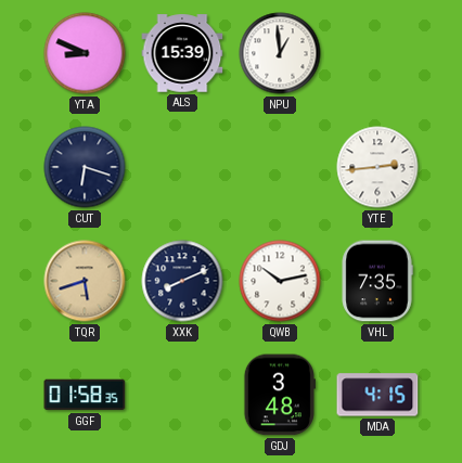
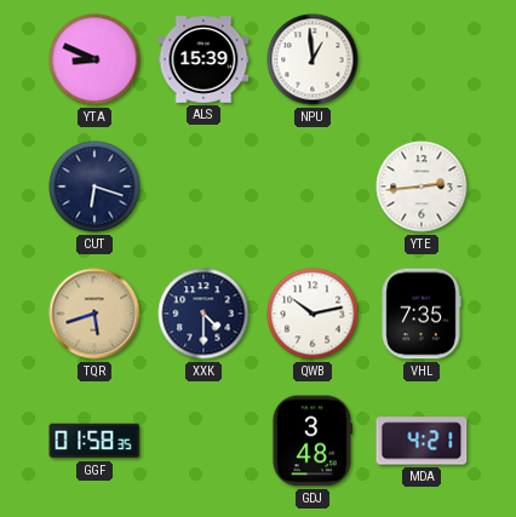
XXK: 8:11 -> 4:30 (203, 314)
MDA: 4:15 -> 4:21 (422, 441)
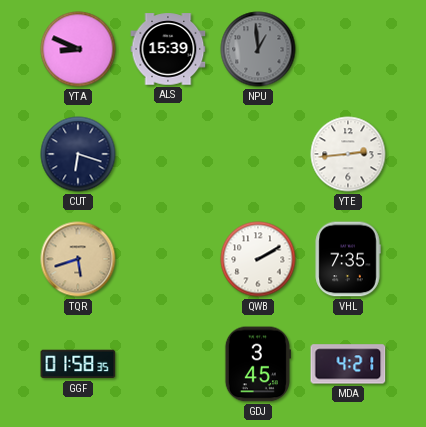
NPU dial: white -> grey (258, 49)
XXK: 4:30 -> none (203, 314)
QWB: 10:13 -> 2:10 (258, 259)
GDJ: 3:48 -> 3:45 (258, 364)
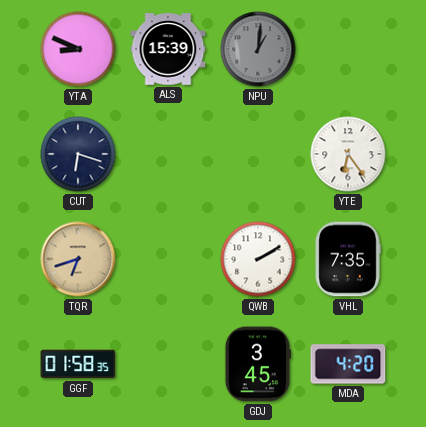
NPU: 12:59 -> 1:01 (258, 49)
YTE: 2:44 -> 6:24 (348, 154)
TQR: 5:42 -> 6:42 (78, 259)
MDA: 4:21 -> 4:20 (348, 364)
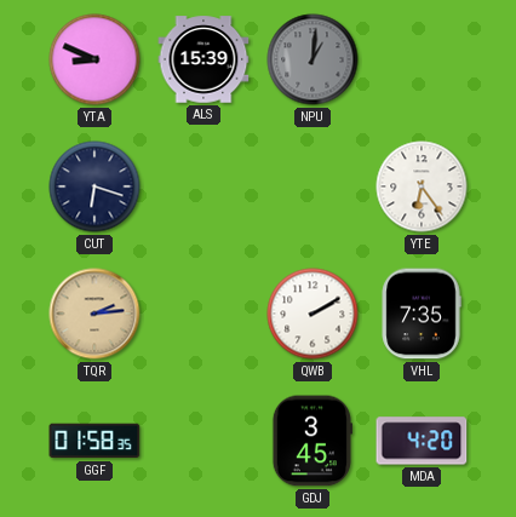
TQR: 6:42 -> 2:14 (94, 314)
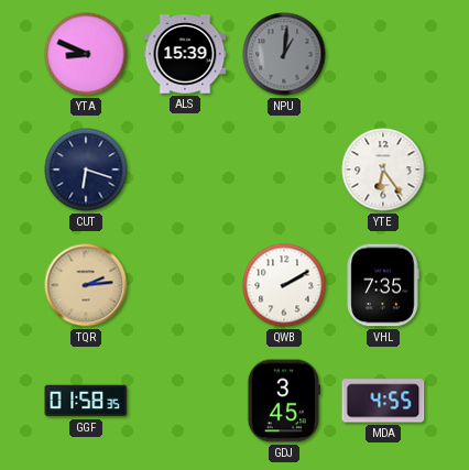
MDA: 4:20 -> 4:55 (383, 401)
